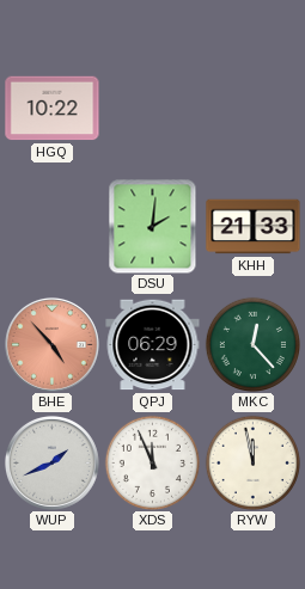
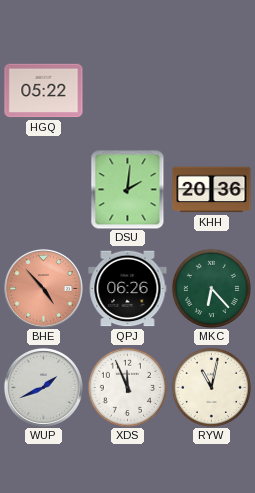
HGQ: 10:22 -> 05:22 (44, 91)
KHH: 21:33 -> 20:36 (212, 190)
QPJ: 06:29 -> 06:26 (128, 289)
MKC: 12:23 -> 6:23 (211, 288)
RYW: 11:58 -> 11:02 (211, 387)
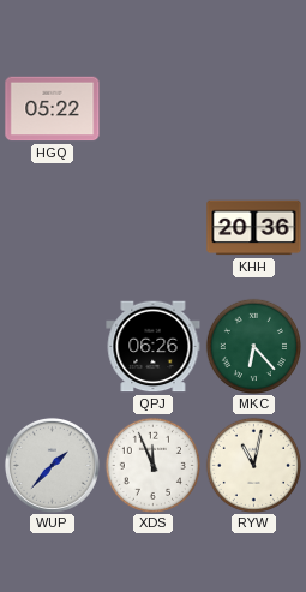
DSU: 2:01 -> none (128, 189)
BHE: 4:53 -> none (43, 288)
WUP: 1:41 -> 1:37 (52, 465)
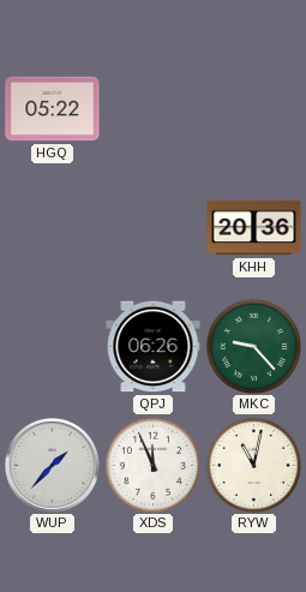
MKC: 6:23 -> 9:23 (253, 346)
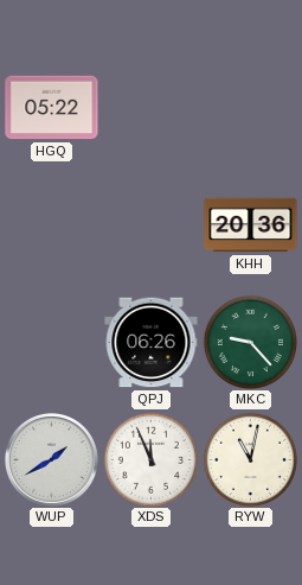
WUP: 1:37 -> 1:40 (51, 459)
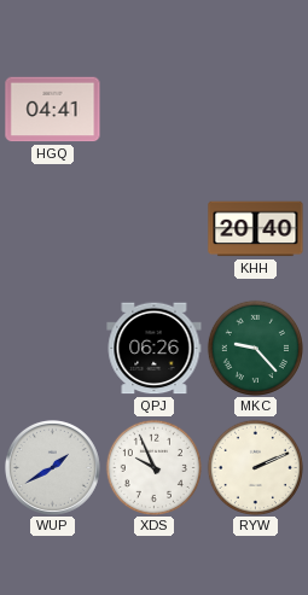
HGQ: 05:22 -> 04:41 (53, 110)
KHH: 20:36 -> 20:40 (256, 229)
XDS: 11:56 -> 9:56 (153, 467)
RYW: 11:02 -> 2:11 (255, 467)
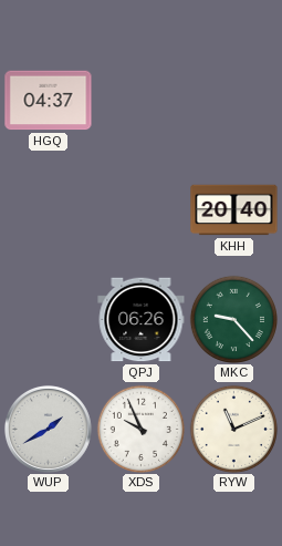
HGQ: 04:41 -> 04:37 (49, 101)
RYW: 2:11 -> 11:11 (233, 429)
